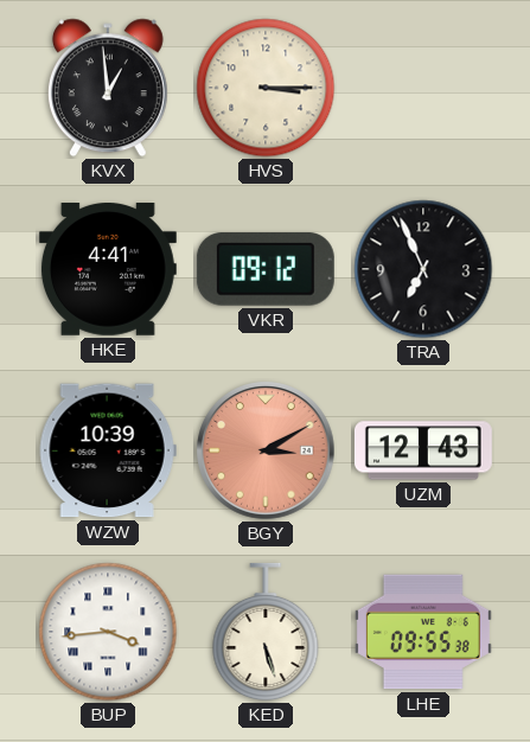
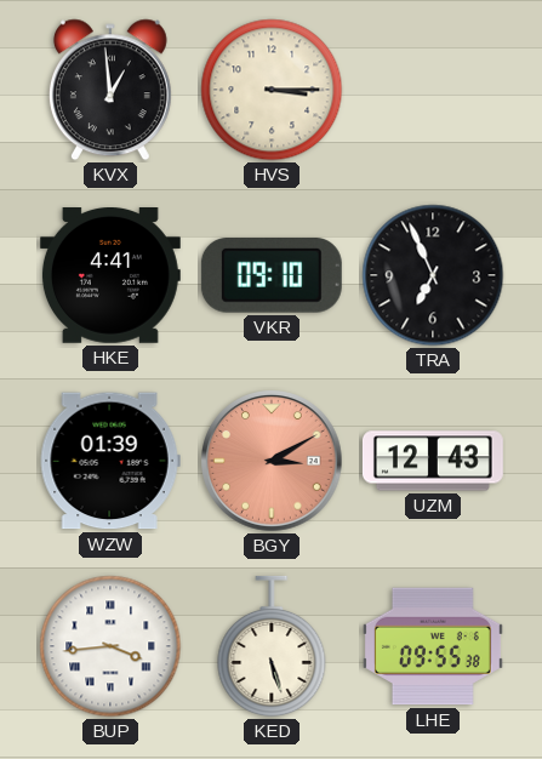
VKR: 09:12 -> 09:10 (272, 276)
WZW: 10:39 -> 01:39 (110, 461)
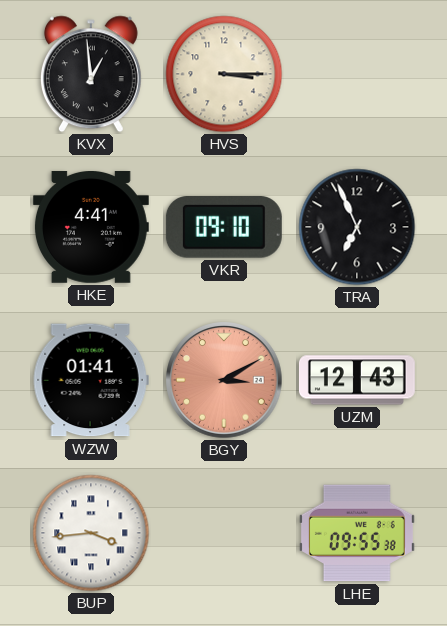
WZW: 01:39 -> 01:41 (91, 380)
KED: 5:27 -> none (272, 646)
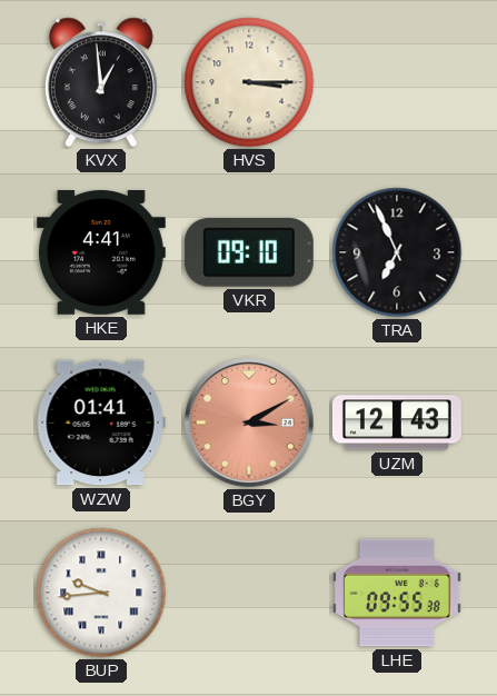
BUP: 3:44 -> 9:44 (101, 593)
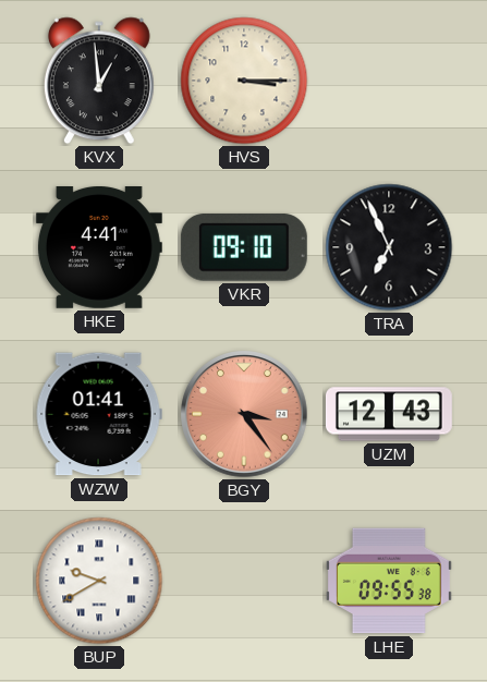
BGY: 3:10 -> 3:24 (244, 414)
BUP: 9:44 -> 9:40 (99, 581)
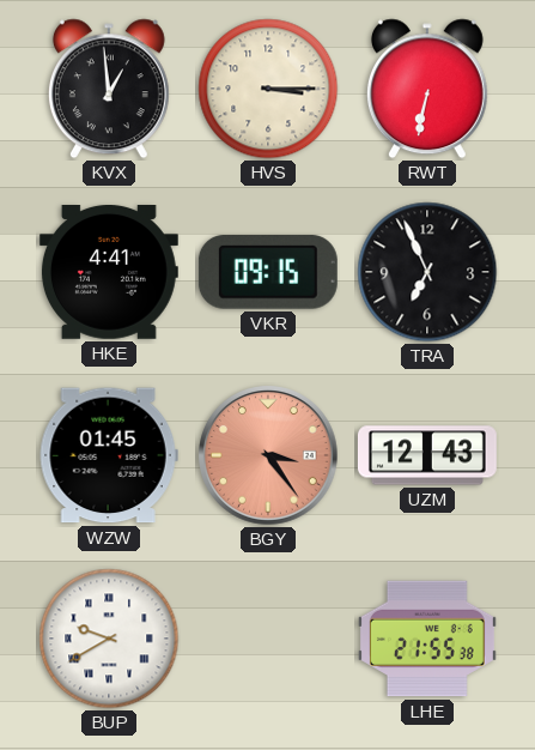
RWT: none -> 6:32 (427, 89)
VKR: 09:10 -> 09:15 (268, 273)
WZW: 01:41 -> 01:45 (109, 455)
LHE: 09:55 -> 21:55 (427, 639)
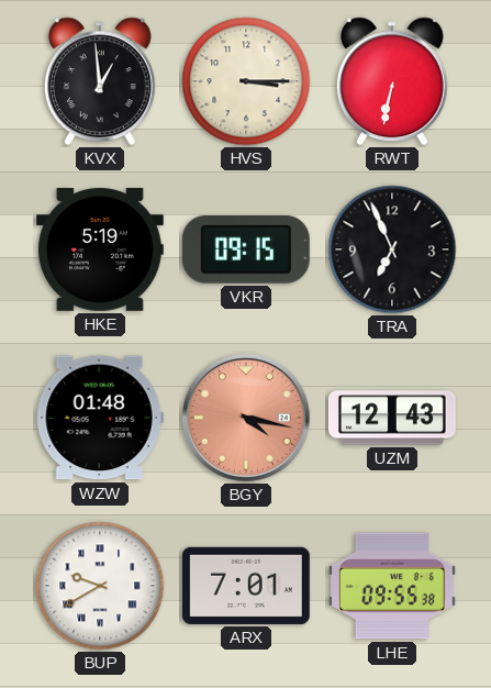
HKE: 4:41 -> 5:19 (100, 251)
WZW: 01:45 -> 01:48 (100, 418)
BGY: 3:24 -> 4:17 (246, 418)
ARX: none -> 7:01 (246, 586)
LHE: 21:55 -> 09:55 (392, 586)
